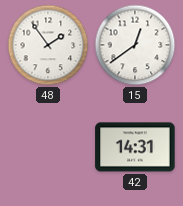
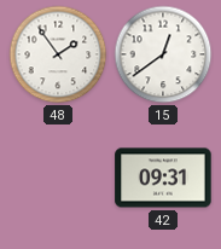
42: 14:31 -> 09:31 (163, 178)
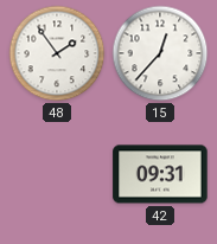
15: 12:39 -> 12:37 (160, 53)
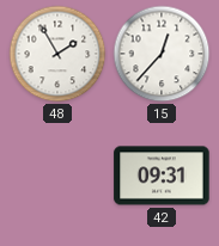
48: 1:54 -> 1:55 (57, 54)
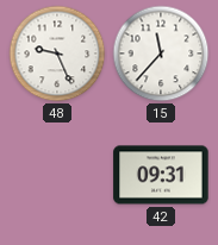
48: 1:55 -> 9:26 (57, 54)
15: 12:37 -> 11:37 (161, 54)
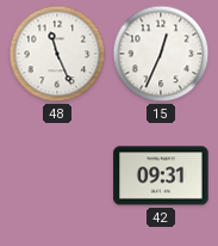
48: 9:26 -> 11:26 (57, 54)
15: 11:37 -> 12:34 (161, 54)
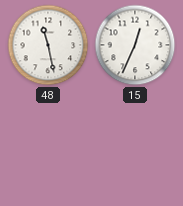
48: 11:26 -> 11:28 (48, 45)
42: 09:31 -> none (161, 176)
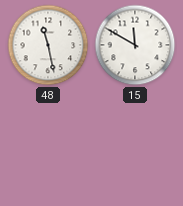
15: 12:34 -> 11:50 (135, 45)
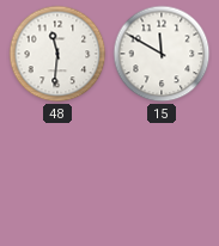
48: 11:28 -> 11:31 (57, 54)
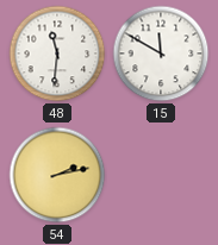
54: none -> 2:13 (57, 175)
